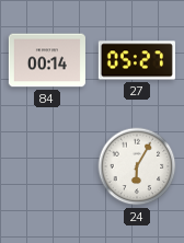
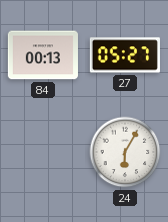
84: 00:14 -> 00:13 (43, 55)
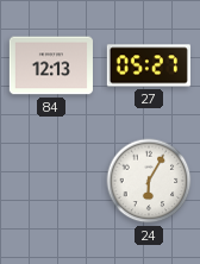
84: 00:13 -> 12:13 (51, 65)
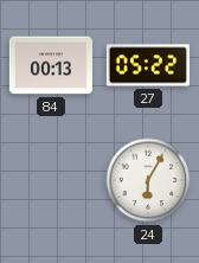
84: 12:13 -> 00:13 (51, 65)
27: 05:27 -> 05:22 (148, 65)
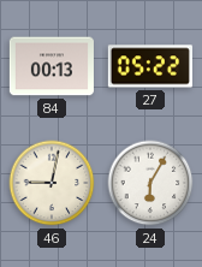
46: none -> 9:02 (52, 183)
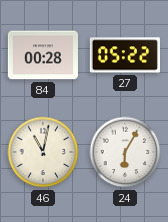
84: 00:13 -> 00:28 (43, 55)
46: 9:02 -> 11:02 (43, 152)
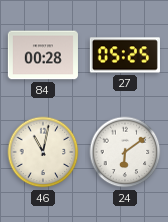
27: 05:22 -> 05:25 (125, 55)
24: 6:05 -> 6:09 (125, 152)
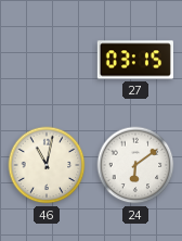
84: 00:28 -> none (43, 55)
27: 05:25 -> 03:15 (135, 60)
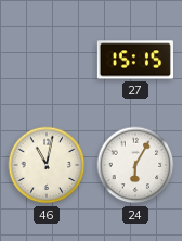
27: 03:15 -> 15:15 (135, 60)
24: 6:09 -> 6:05 (135, 165)
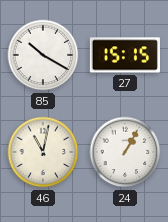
85: none -> 10:20 (43, 55)
24: 6:05 -> 1:05 (125, 152)
